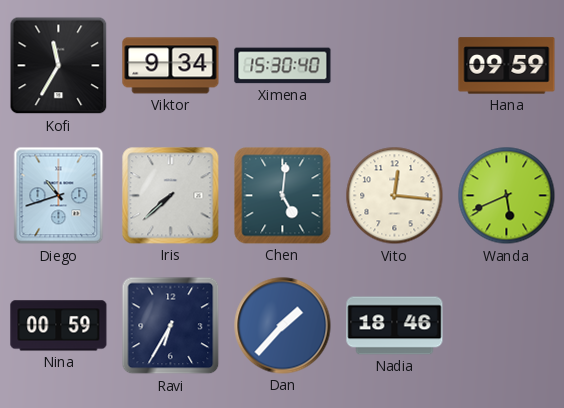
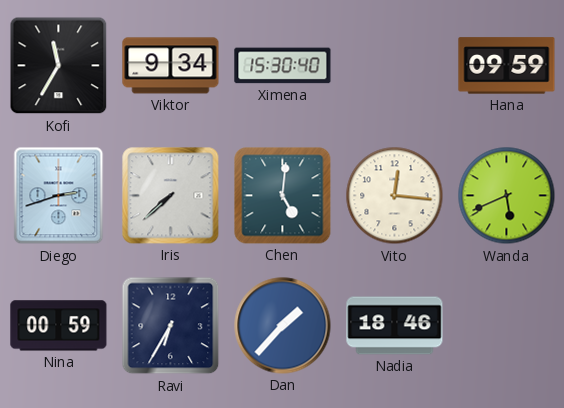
Diego: 10:42 -> 2:42 (59, 196)
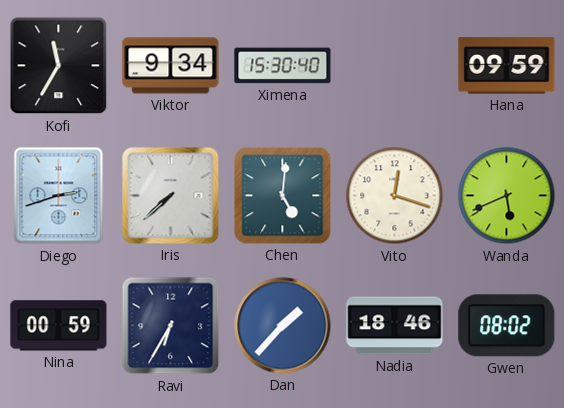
Vito: 12:16 -> 12:18 (395, 196)
Gwen: none -> 08:02 (507, 326)
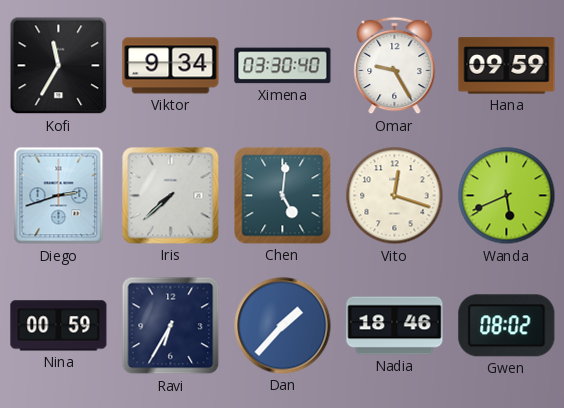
Ximena: 15:30 -> 03:30 (283, 66)
Omar: none -> 9:25 (395, 66)
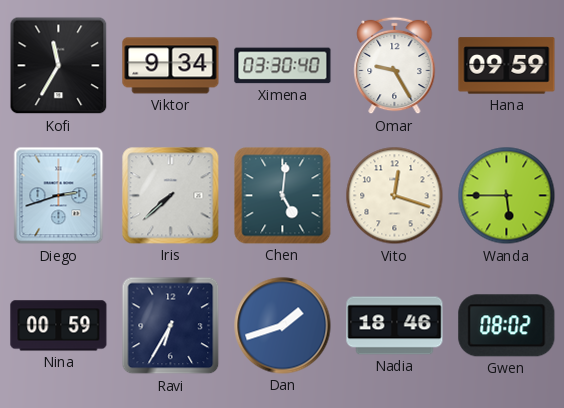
Wanda: 5:41 -> 5:45 (507, 196)
Dan: 1:37 -> 1:42 (283, 326)
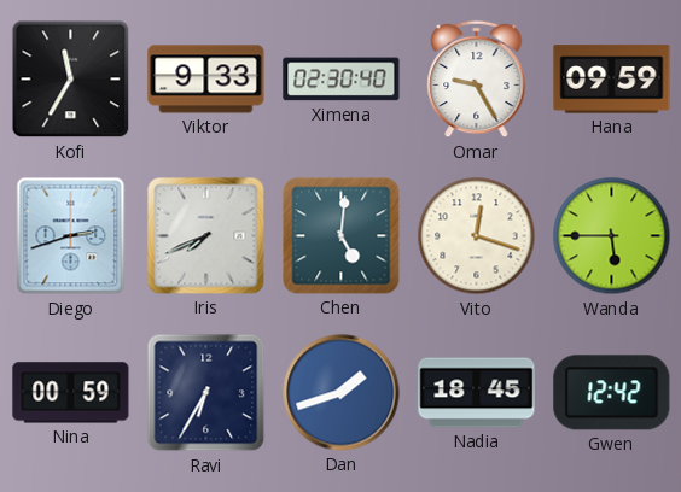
Viktor: 9:34 -> 9:33 (206, 80)
Ximena: 03:30 -> 02:30 (342, 80)
Iris: 7:38 -> 7:41 (206, 236)
Nadia: 18:46 -> 18:45 (477, 393)
Gwen: 08:02 -> 12:42 (612, 393)
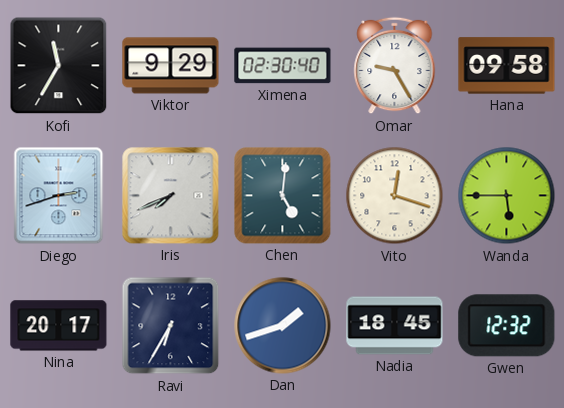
Viktor: 9:33 -> 9:29 (171, 66)
Hana: 09:59 -> 09:58 (507, 66)
Nina: 00:59 -> 20:17 (59, 326)
Gwen: 12:42 -> 12:32 (507, 326)
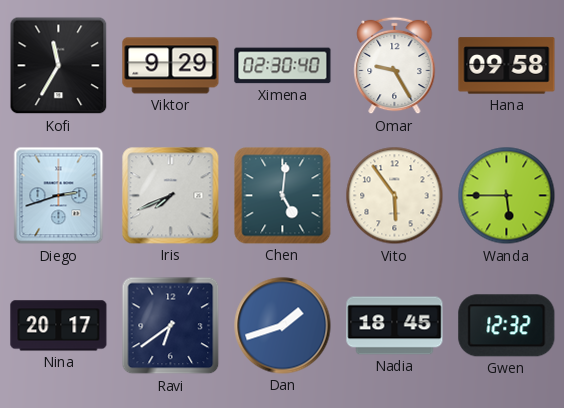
Vito: 12:18 -> 5:54 (395, 196)
Ravi: 6:35 -> 6:39 (171, 326)
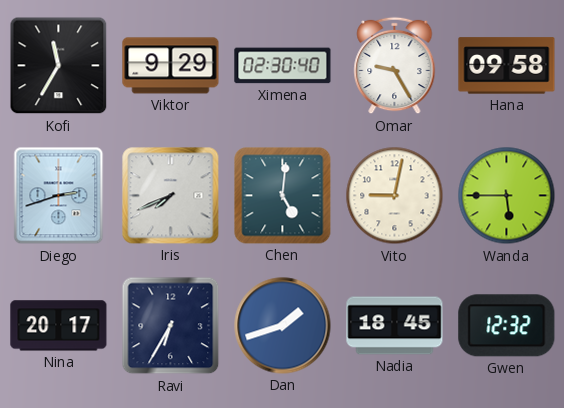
Vito: 5:54 -> 9:02 (395, 196)
Ravi: 6:39 -> 6:35 (171, 326)
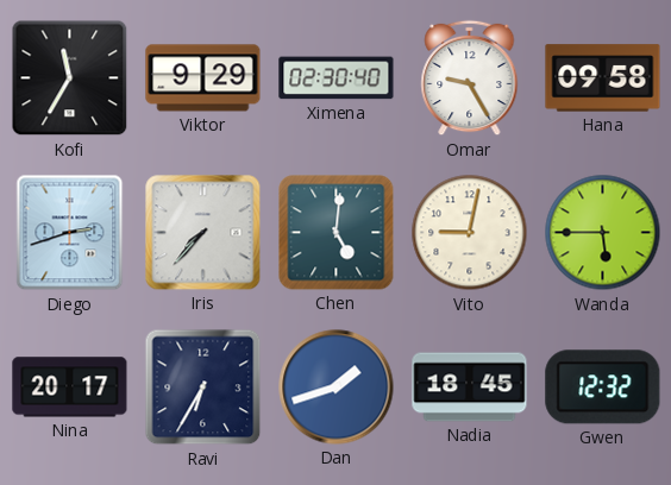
Iris: 7:41 -> 7:37 (203, 233)
